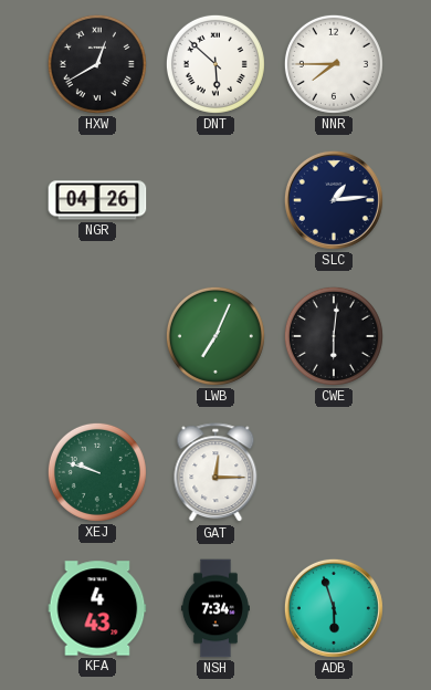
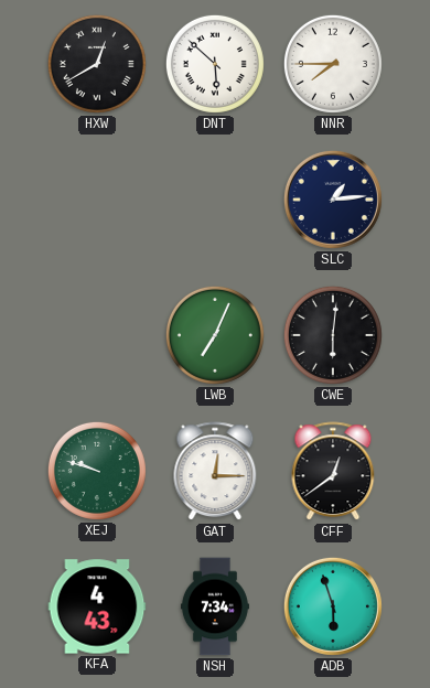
NGR: 04:26 -> none (97, 200)
CFF: none -> 12:39 (333, 472)
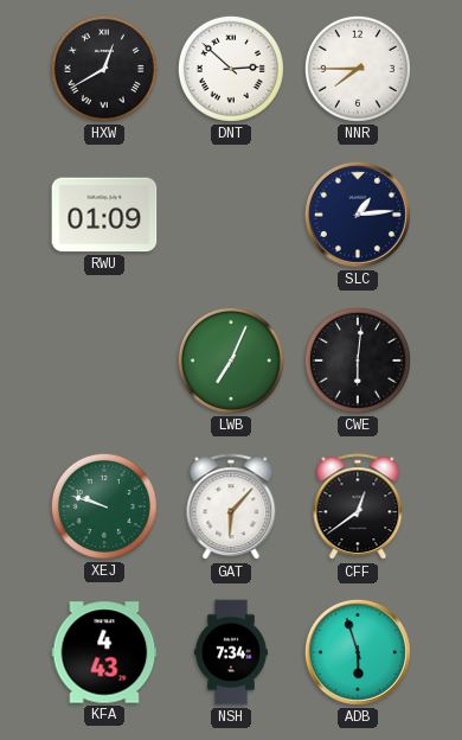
DNT: 5:52 -> 2:52 (231, 69)
RWU: none -> 01:09 (104, 215)
GAT: 12:15 -> 6:07 (231, 508)
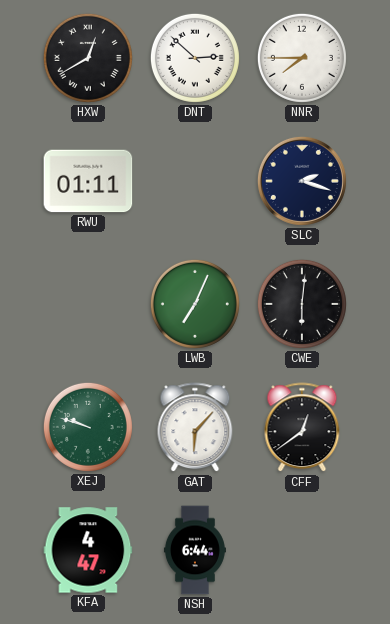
RWU: 01:09 -> 01:11 (88, 181)
SLC: 1:14 -> 2:18 (302, 181)
KFA: 4:43 -> 4:47 (88, 550)
NSH: 7:34 -> 6:44 (195, 550)
ADB: 5:57 -> none (358, 652)
